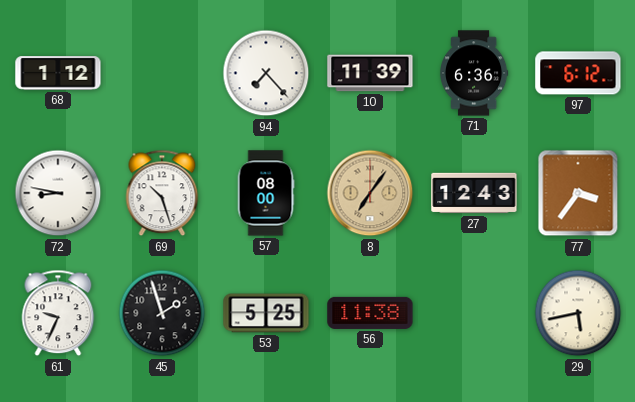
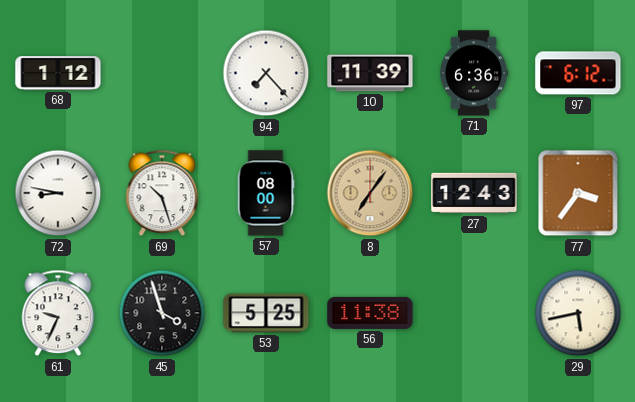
45: 1:57 -> 3:57 (162, 313)
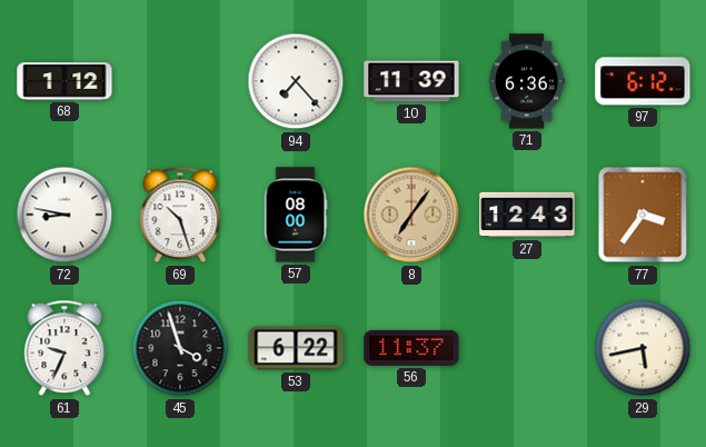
53: 5:25 -> 6:22 (296, 348)
56: 11:38 -> 11:37 (411, 348)
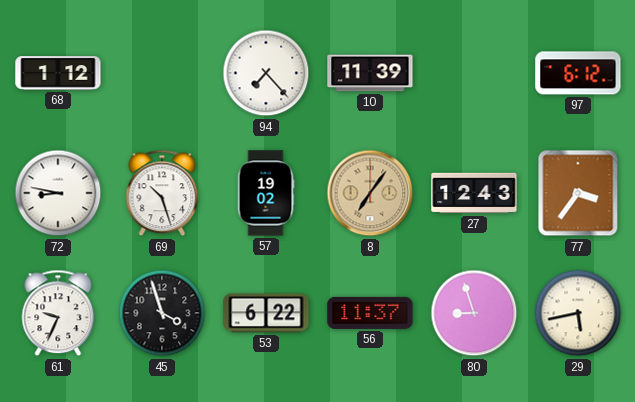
71: 6:36 -> none (527, 81)
57: 08:00 -> 19:02 (266, 193)
80: none -> 8:57 (474, 313)
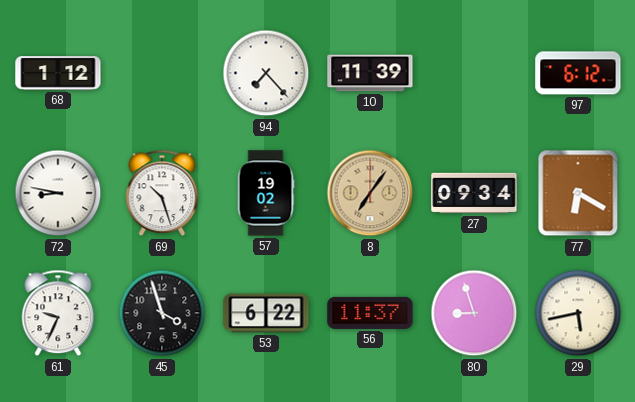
27: 12:43 -> 09:34 (474, 193)
77: 3:36 -> 6:20 (578, 193)
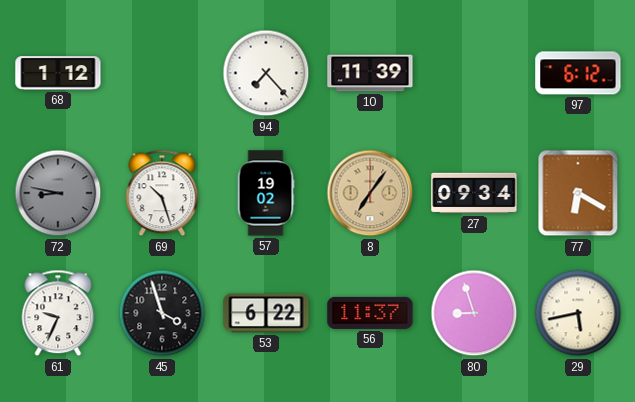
72 dial: white -> grey (58, 193)
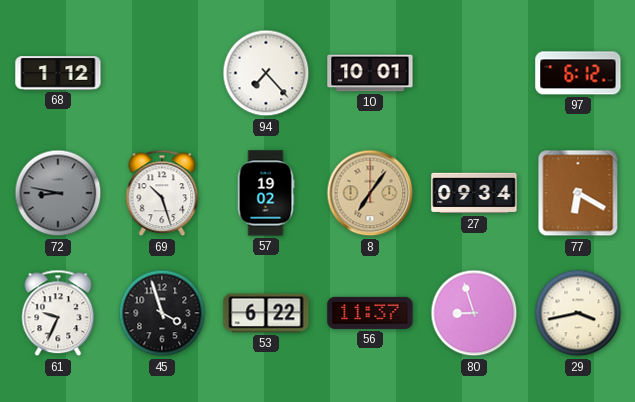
10: 11:39 -> 10:01 (370, 73)
29: 5:43 -> 3:43 (578, 313)
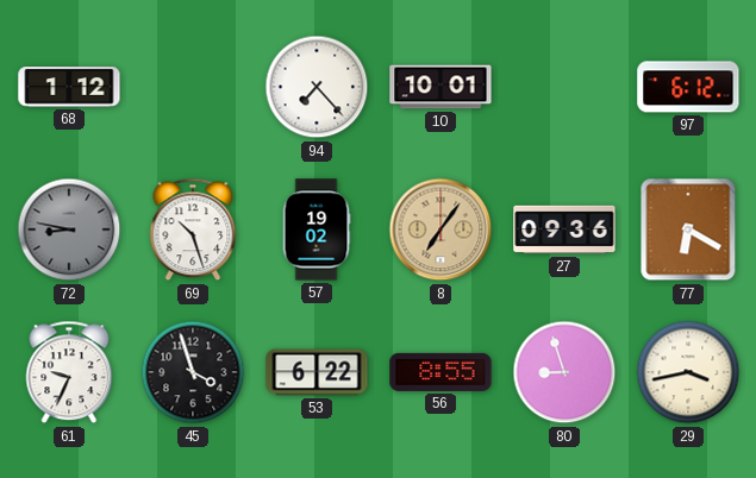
27: 09:34 -> 09:36 (564, 229)
56: 11:37 -> 8:55 (441, 372)
